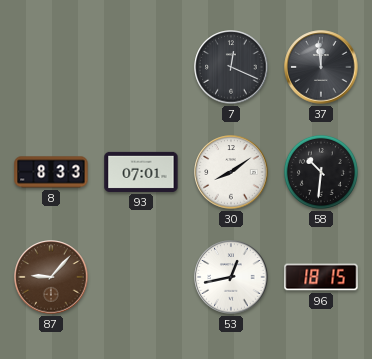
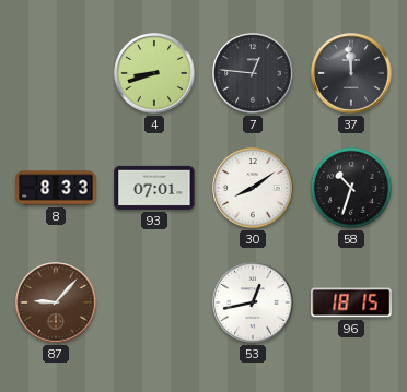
4: none -> 8:42 (154, 73)
7: 12:19 -> 12:46 (253, 73)
58: 10:31 -> 10:33 (351, 188)
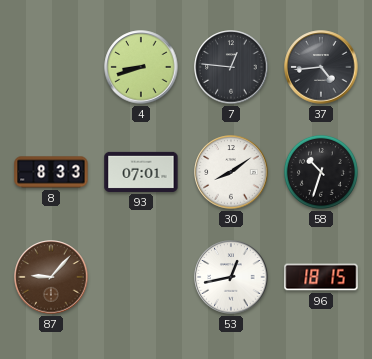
37: 11:59 -> 4:44 (321, 67)
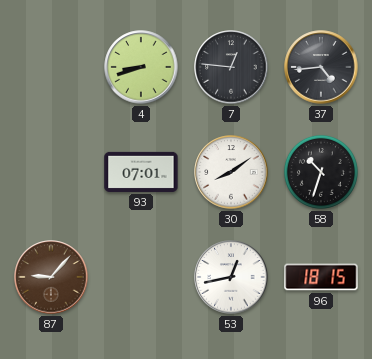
8: 8:33 -> none (51, 172)
